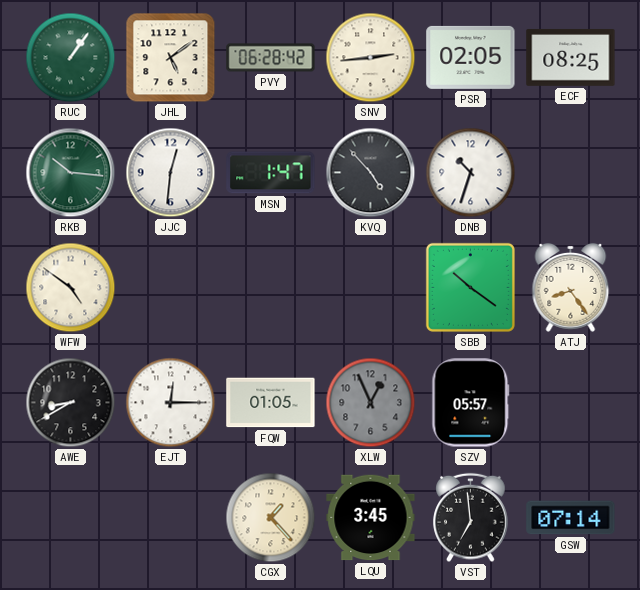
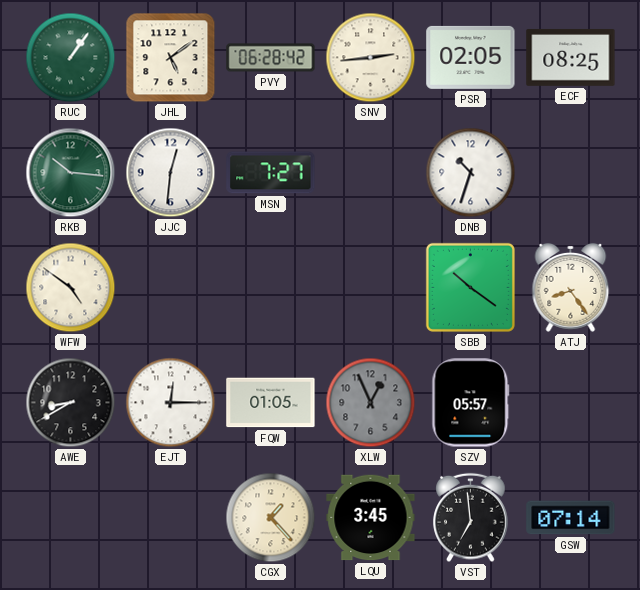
MSN: 1:47 -> 7:27 (271, 173)
KVQ: 4:53 -> none (371, 173)
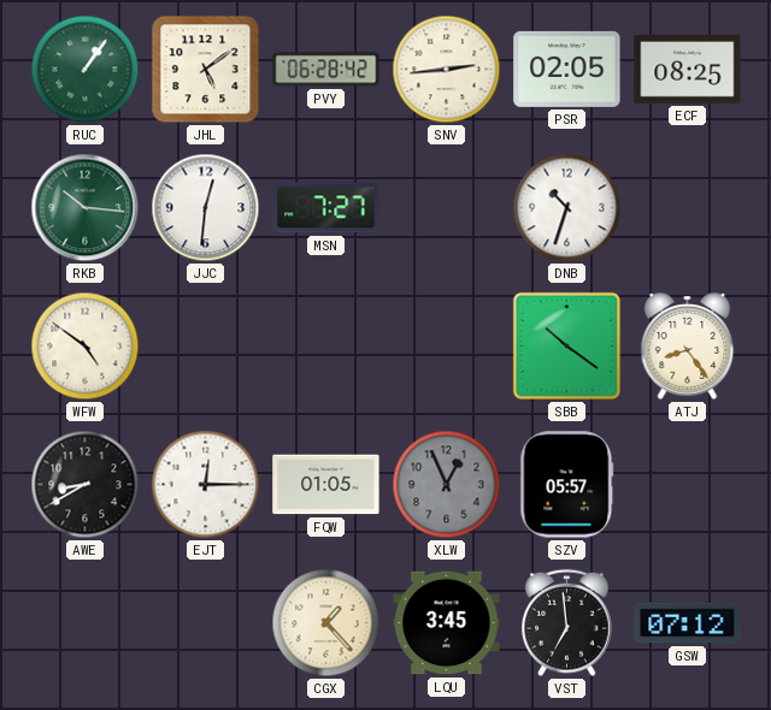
GSW: 07:14 -> 07:12 (688, 623)
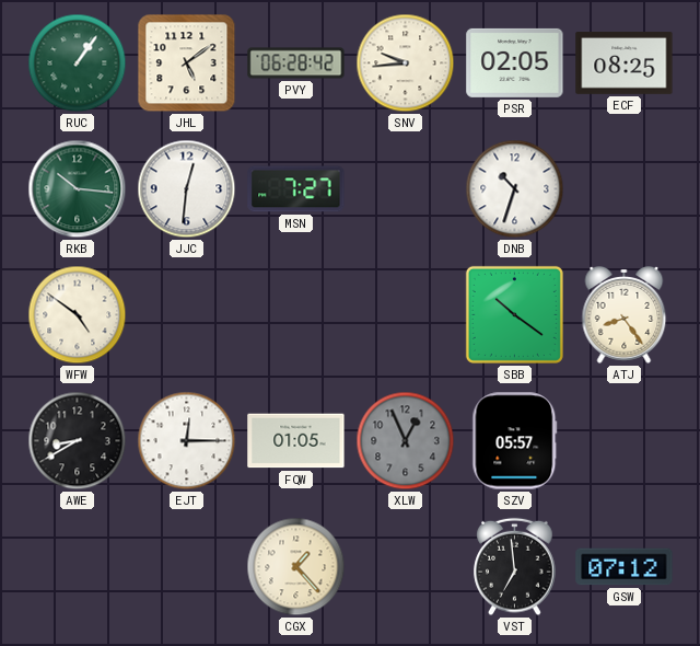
SNV: 2:44 -> 9:44 (406, 64)
LQU: 3:45 -> none (447, 623)
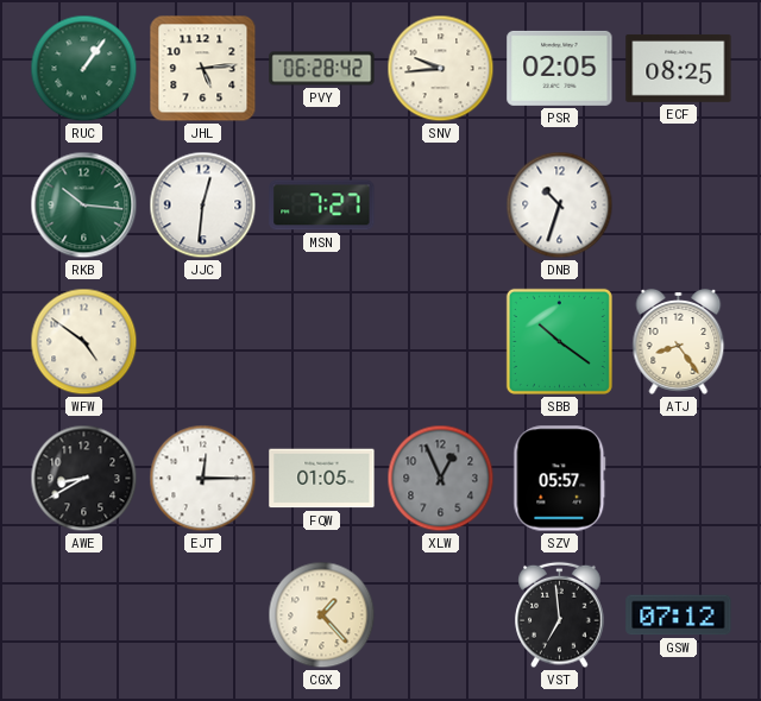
JHL: 5:09 -> 5:14 (203, 69)
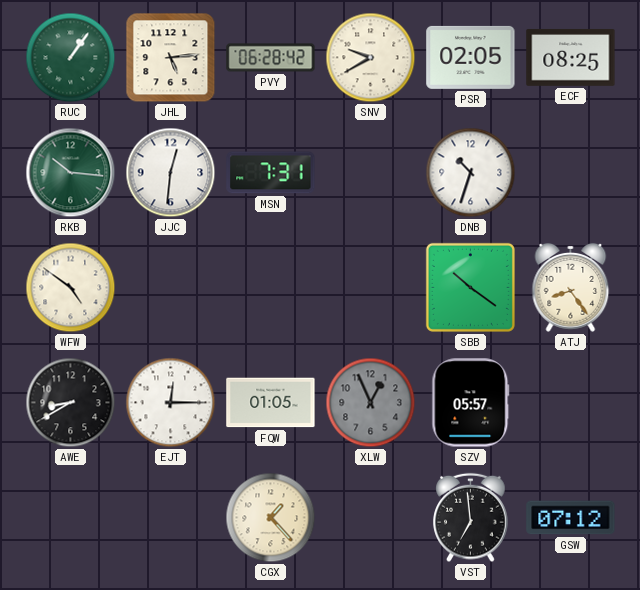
SNV: 9:44 -> 9:40 (371, 58)
MSN: 7:27 -> 7:31 (271, 173)
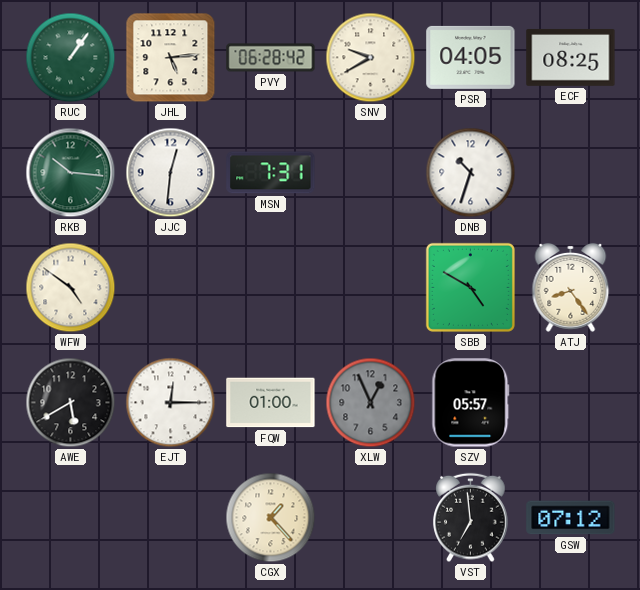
PSR: 02:05 -> 04:05 (471, 57)
SBB: 10:21 -> 4:50 (470, 287)
AWE: 8:40 -> 5:40 (71, 403)
FQW: 01:05 -> 01:00 (271, 403)
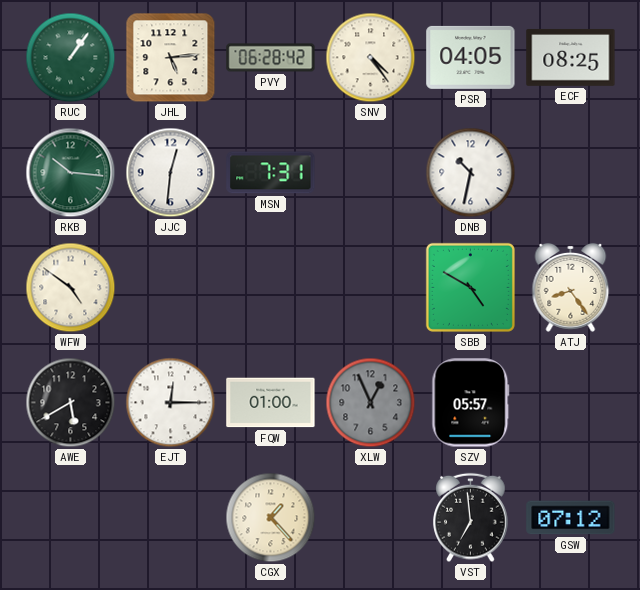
SNV: 9:40 -> 4:24 (371, 58)
DNB: 10:33 -> 10:32 (471, 173)
